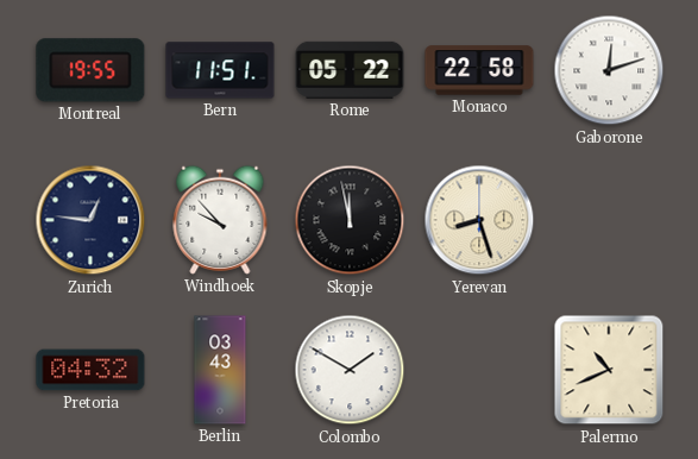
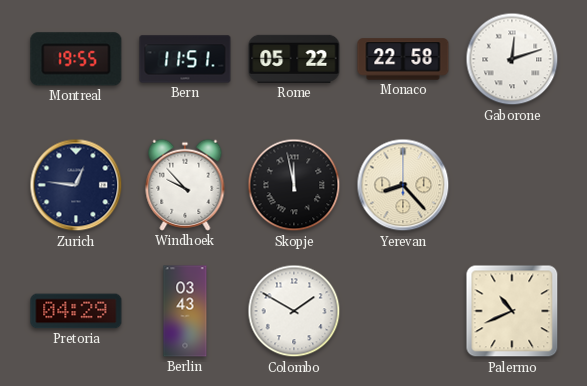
Yerevan: 8:27 -> 8:23 (403, 185)
Pretoria: 04:32 -> 04:29 (76, 311)
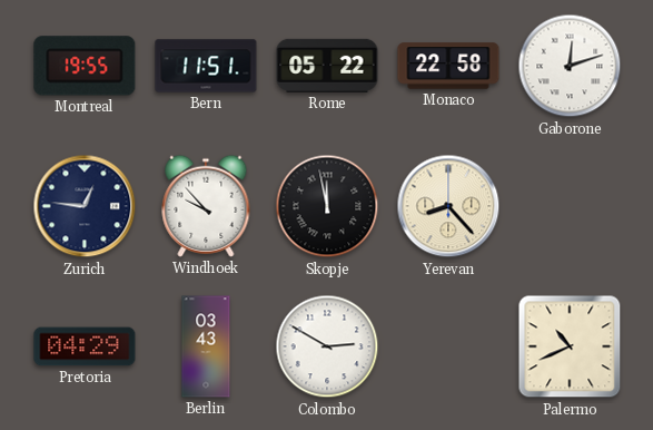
Colombo: 1:50 -> 2:50 (327, 346)
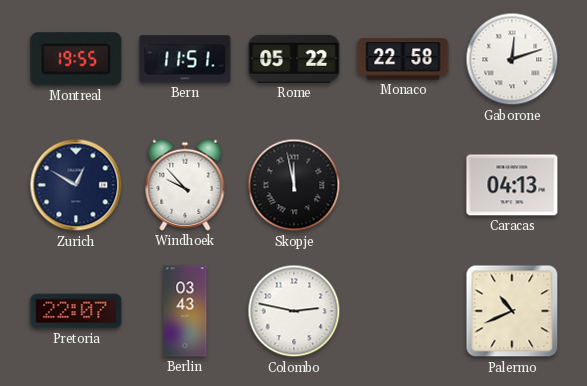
Zurich: 12:46 -> 12:50 (76, 185)
Yerevan: 8:23 -> none (448, 206)
Caracas: none -> 04:13 (512, 185)
Pretoria: 04:29 -> 22:07 (76, 311)
Colombo: 2:50 -> 2:47 (294, 311)
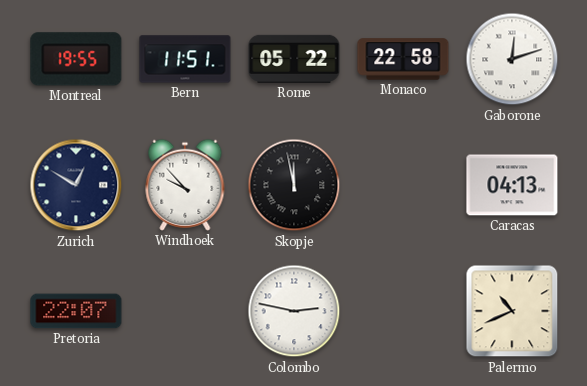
Berlin: 03:43 -> none (185, 311)
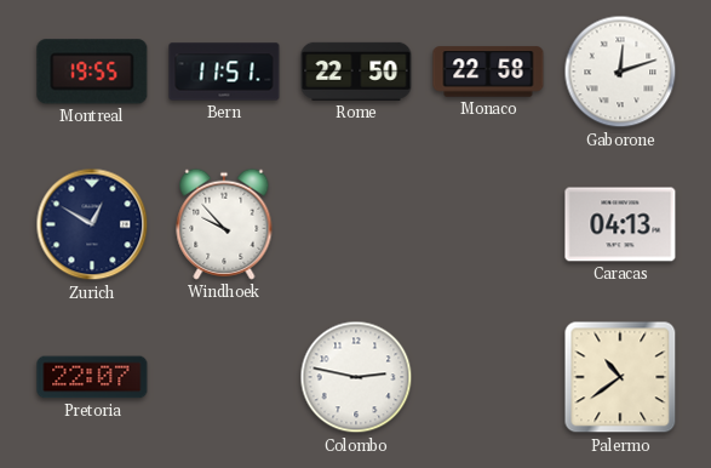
Rome: 05:22 -> 22:50 (356, 72)
Skopje: 11:58 -> none (294, 185)
Palermo: 10:41 -> 10:39 (620, 377)
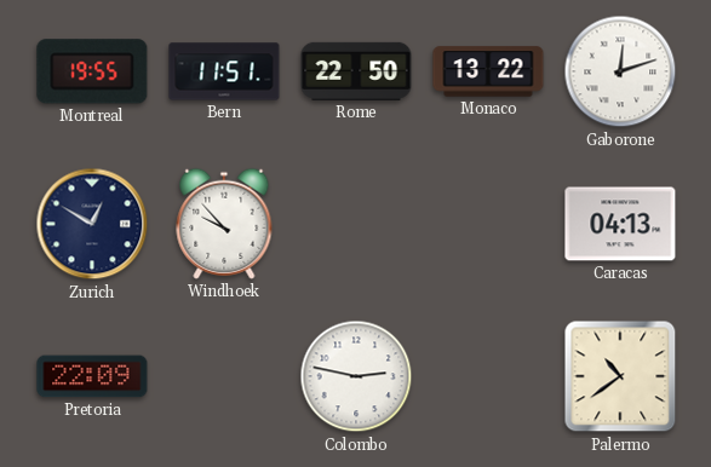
Monaco: 22:58 -> 13:22 (488, 71)
Pretoria: 22:07 -> 22:09 (92, 376)
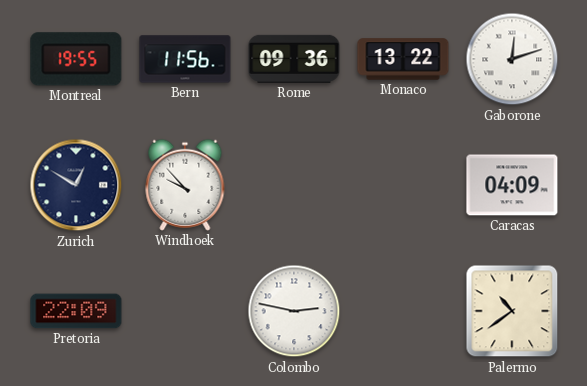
Bern: 11:51 -> 11:56 (185, 59)
Rome: 22:50 -> 09:36 (294, 59)
Caracas: 04:13 -> 04:09 (512, 185)
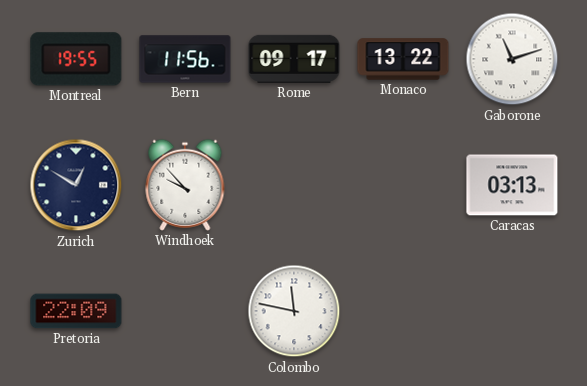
Rome: 09:36 -> 09:17 (294, 59)
Gaborone: 12:12 -> 11:12 (512, 59)
Caracas: 04:09 -> 03:13 (512, 185)
Colombo: 2:47 -> 11:47 (294, 311)
Palermo: 10:39 -> none (512, 311)
